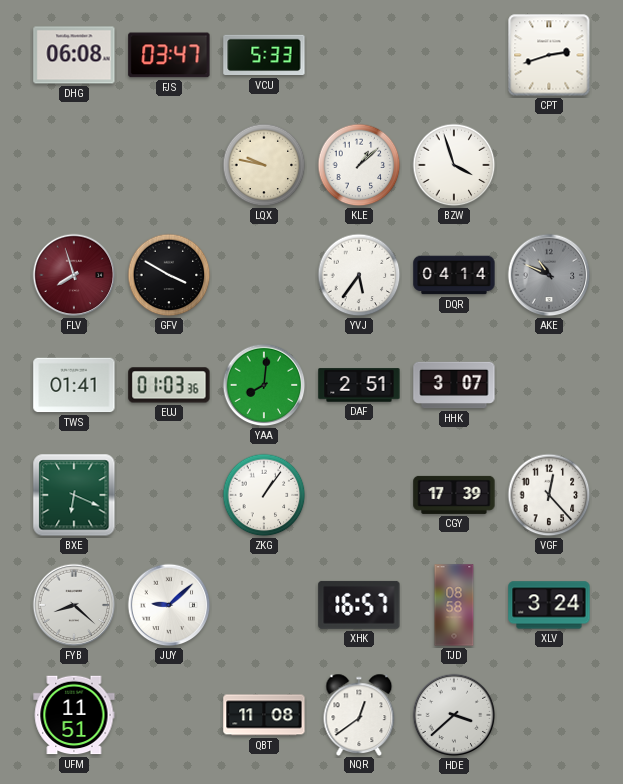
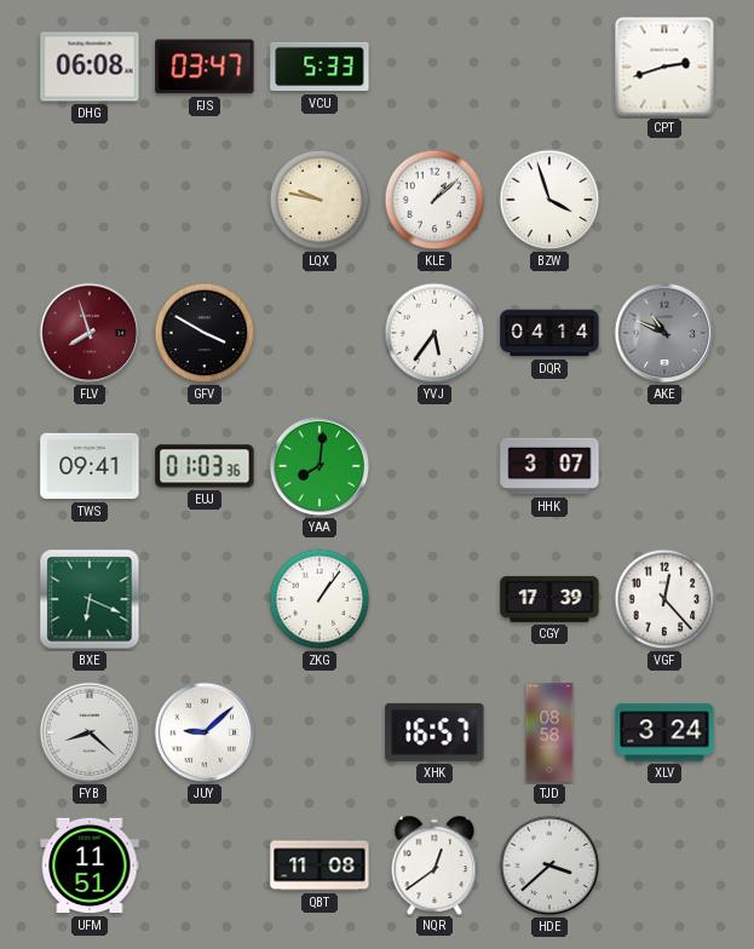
TWS: 01:41 -> 09:41 (90, 466)
DAF: 2:51 -> none (359, 385)
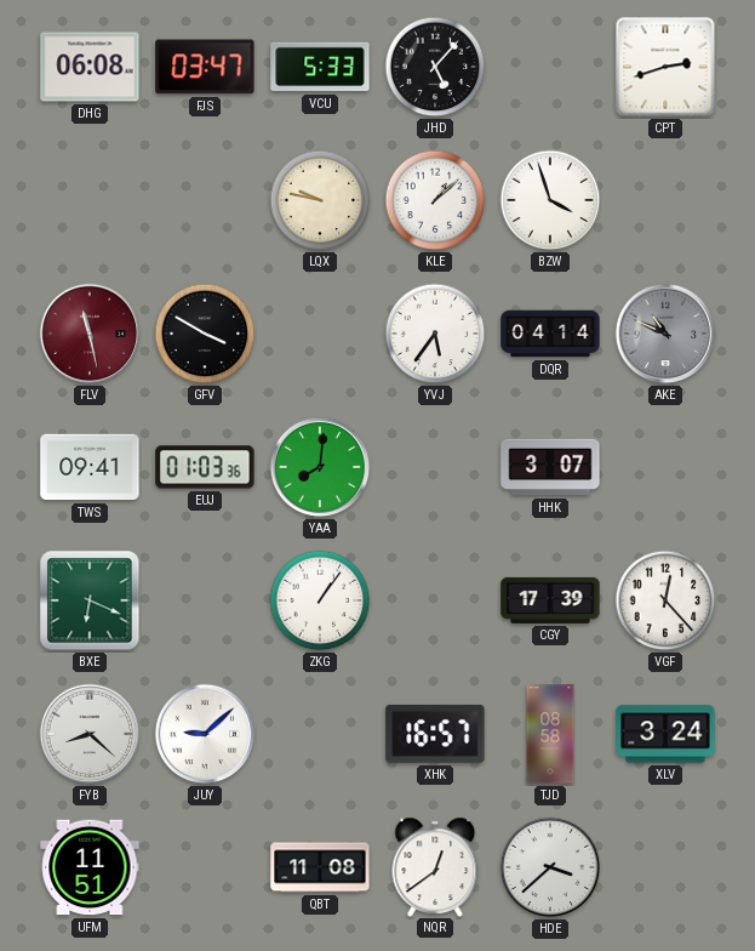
JHD: none -> 5:07 (435, 67)
FLV: 7:57 -> 11:28 (90, 334)
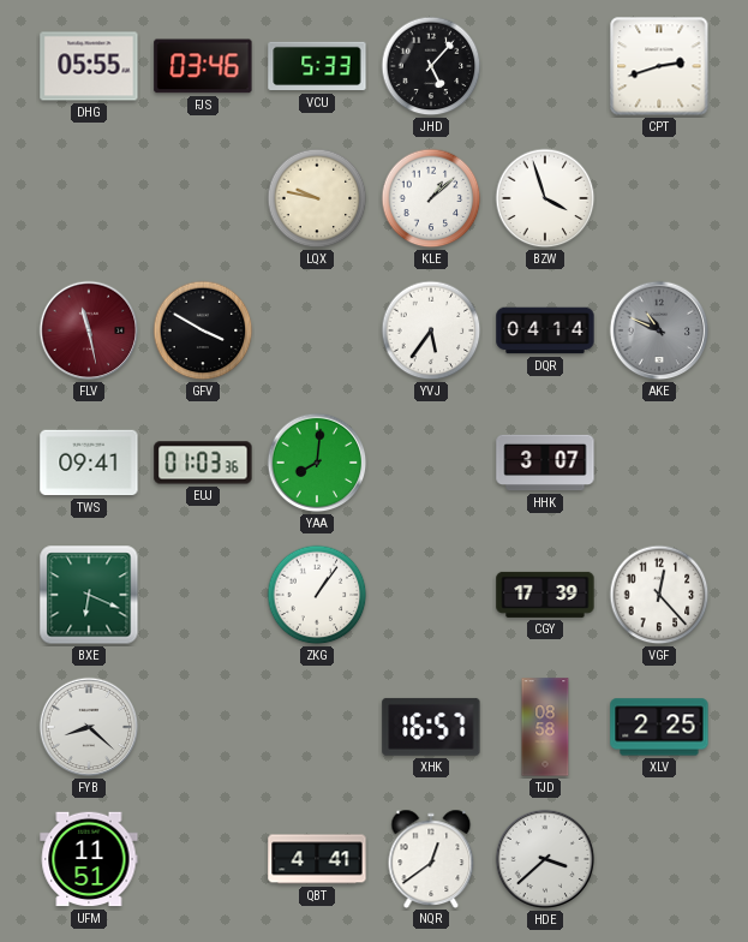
DHG: 06:08 -> 05:55 (89, 66)
FJS: 03:47 -> 03:46 (203, 66)
JUY: 9:08 -> none (205, 734)
XLV: 3:24 -> 2:25 (659, 727)
QBT: 11:08 -> 4:41 (317, 859)
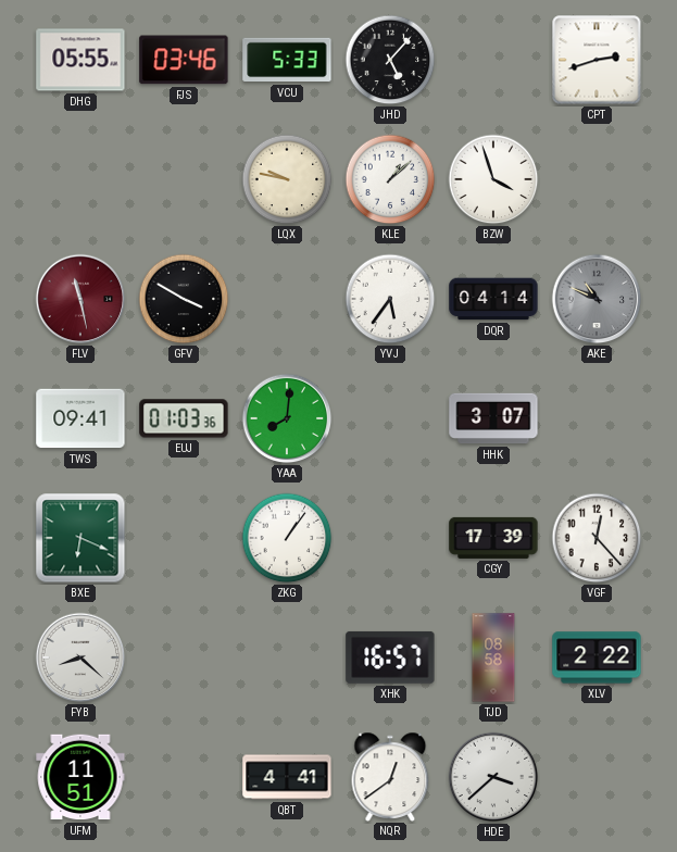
XLV: 2:25 -> 2:22 (597, 657)
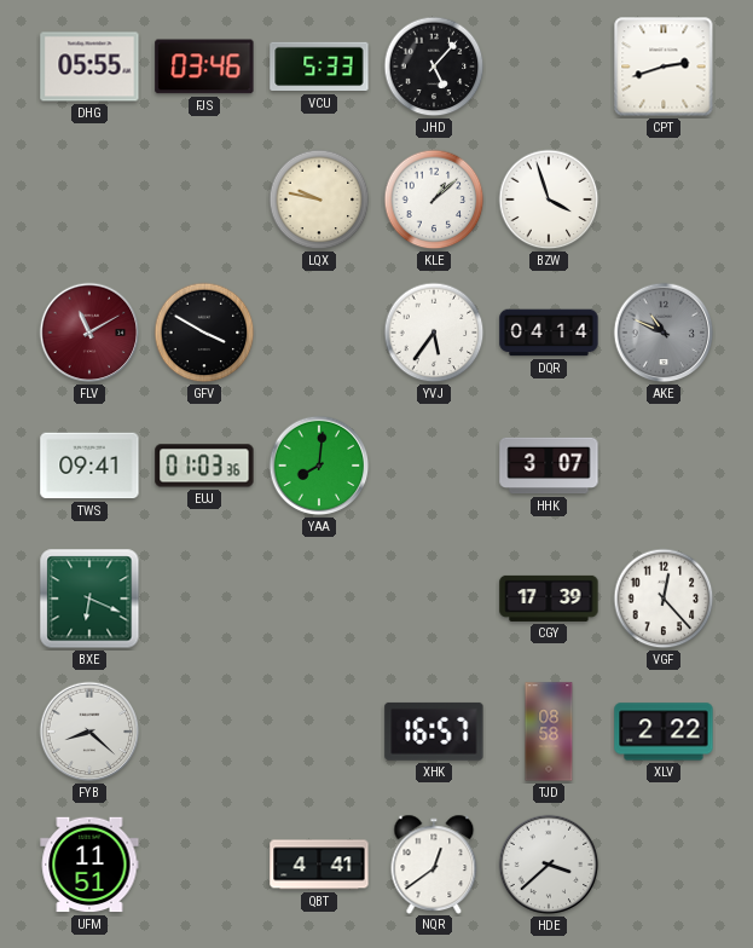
FLV: 11:28 -> 11:10 (89, 333)
ZKG: 1:06 -> none (287, 538)
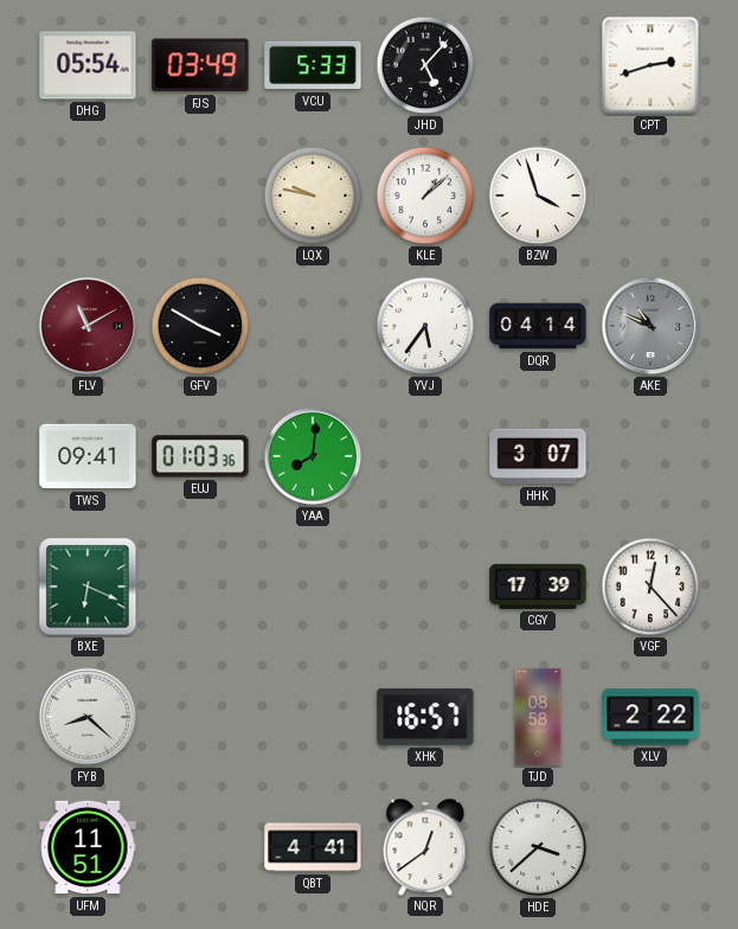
DHG: 05:55 -> 05:54 (88, 65)
FJS: 03:46 -> 03:49 (200, 65)
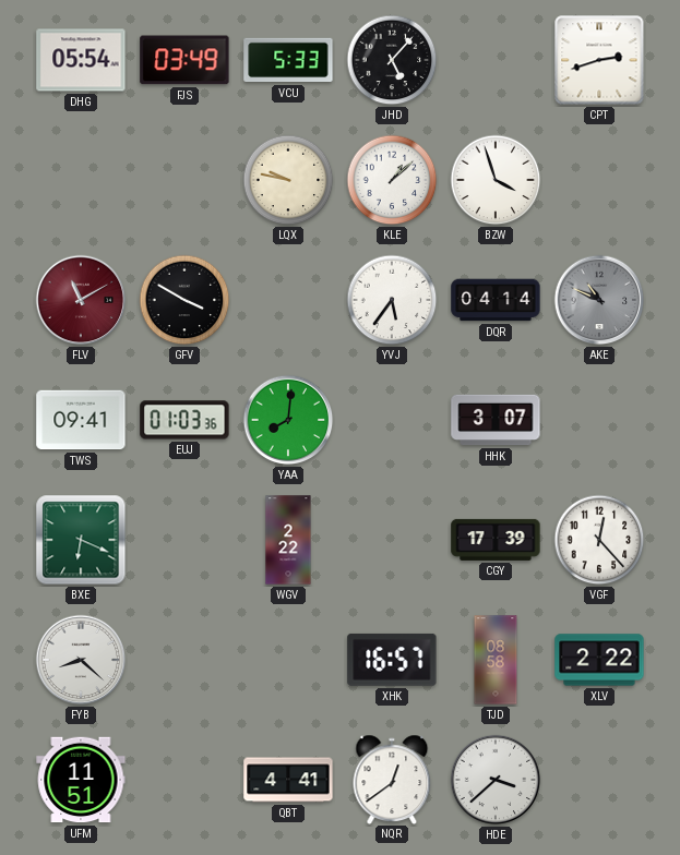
WGV: none -> 2:22 (288, 540)
